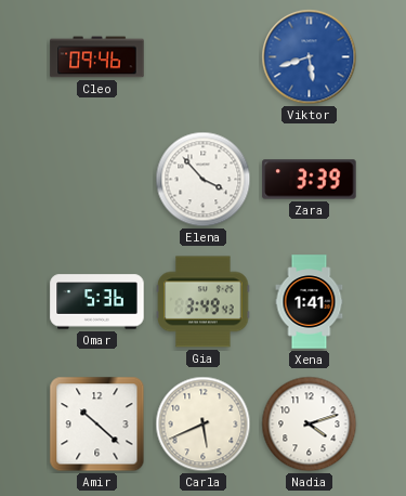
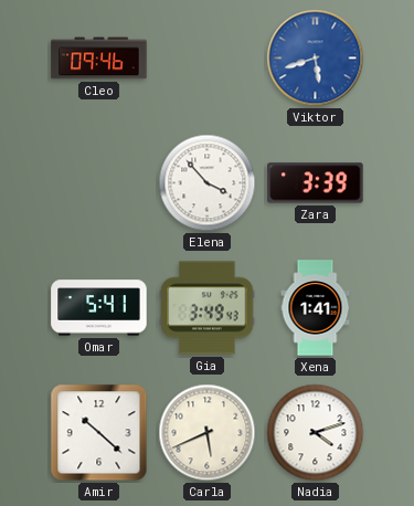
Omar: 5:36 -> 5:41 (99, 308)
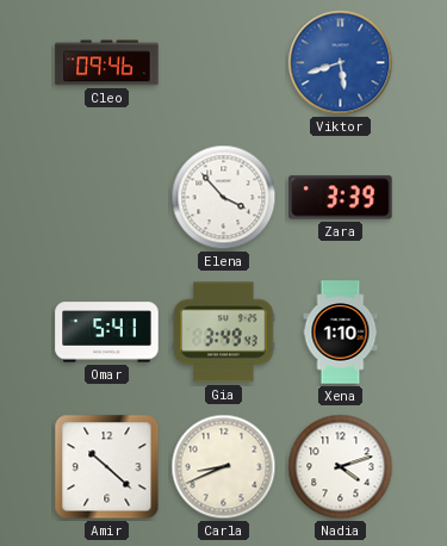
Xena: 1:41 -> 1:10 (341, 333)
Carla: 5:41 -> 8:41 (224, 467)
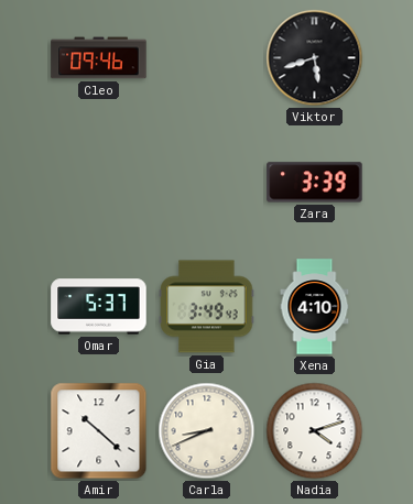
Viktor dial: blue -> black (315, 58)
Elena: 3:53 -> none (224, 198)
Omar: 5:41 -> 5:37 (99, 307)
Xena: 1:10 -> 4:10 (315, 307)
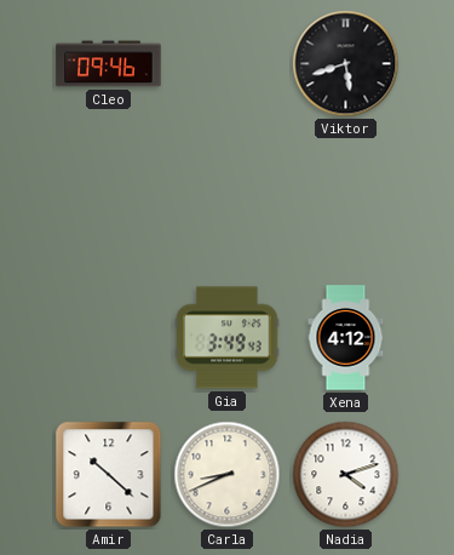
Zara: 3:39 -> none (315, 183)
Omar: 5:37 -> none (99, 307)
Xena: 4:10 -> 4:12 (346, 338)
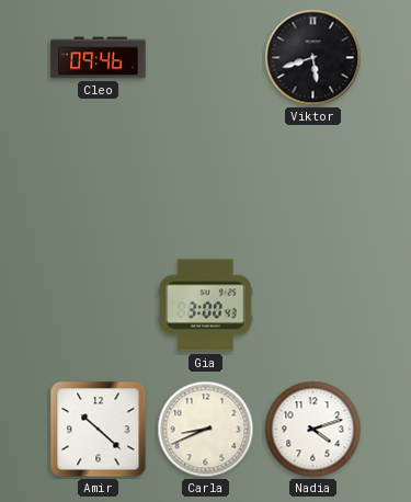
Gia: 3:49 -> 3:00 (206, 306)
Xena: 4:12 -> none (346, 338)
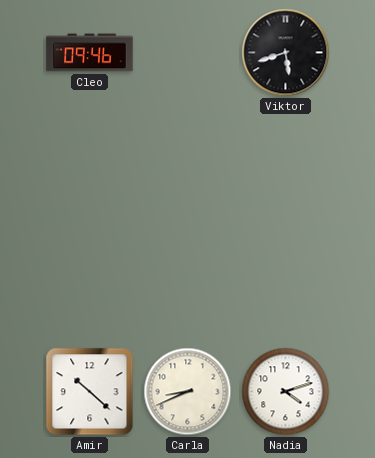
Gia: 3:00 -> none (206, 306)
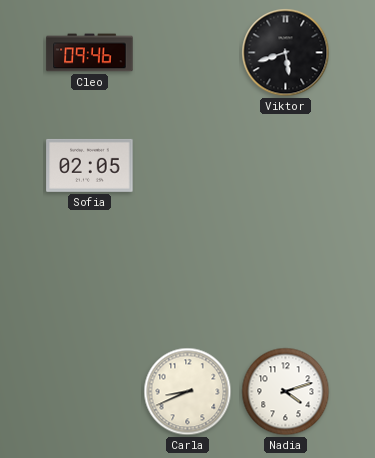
Sofia: none -> 02:05 (90, 165)
Amir: 10:22 -> none (90, 392)
